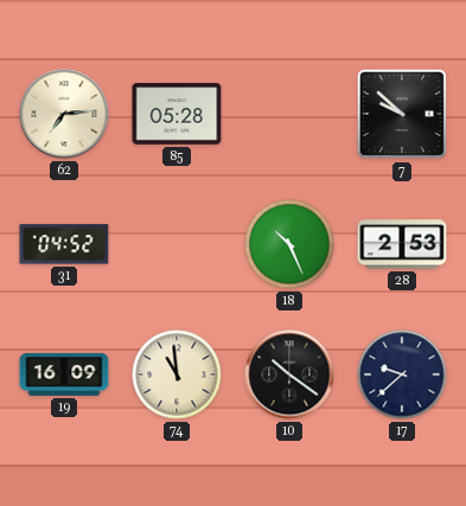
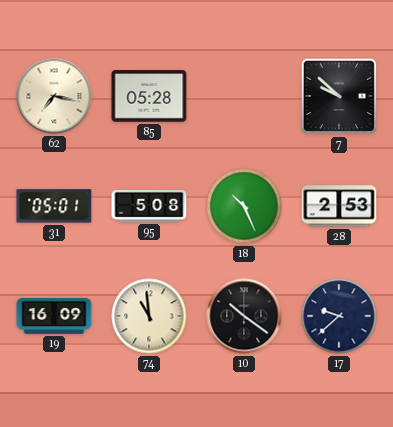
62: 7:14 -> 7:17 (54, 96)
31: 04:52 -> 05:01 (54, 206)
95: none -> 5:08 (149, 207)
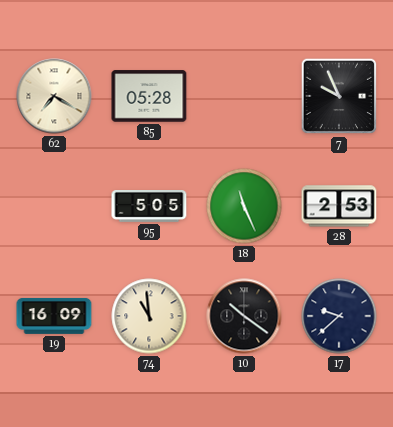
62: 7:17 -> 7:20 (54, 96)
7: 9:52 -> 9:56 (339, 96)
31: 05:01 -> none (54, 206)
95: 5:08 -> 5:05 (149, 207)
18: 10:26 -> 11:26 (244, 206)
